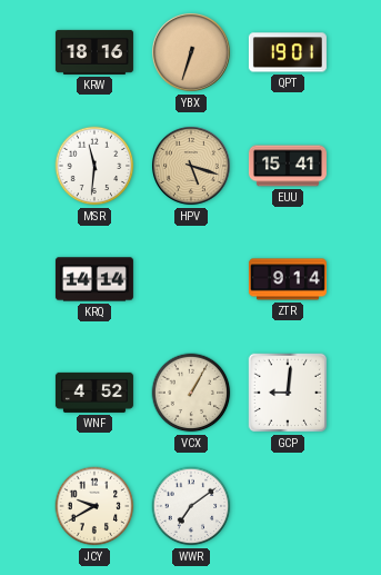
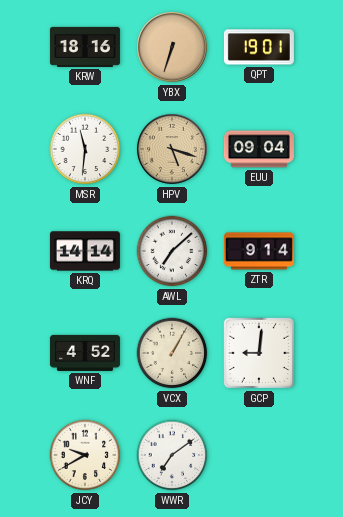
EUU: 15:41 -> 09:04 (259, 149)
AWL: none -> 7:08 (172, 251)
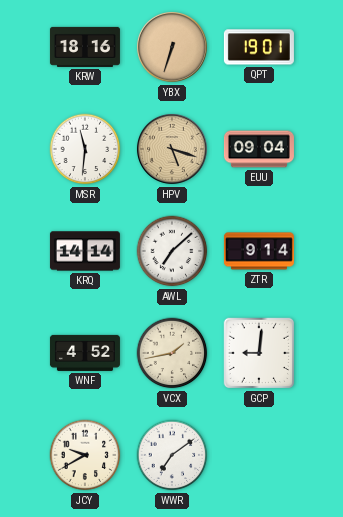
VCX: 1:05 -> 1:43 (172, 353)
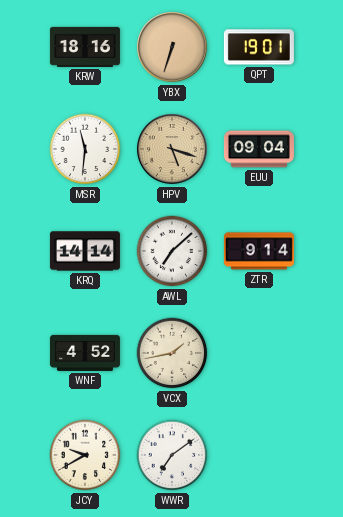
GCP: 9:01 -> none (259, 353)
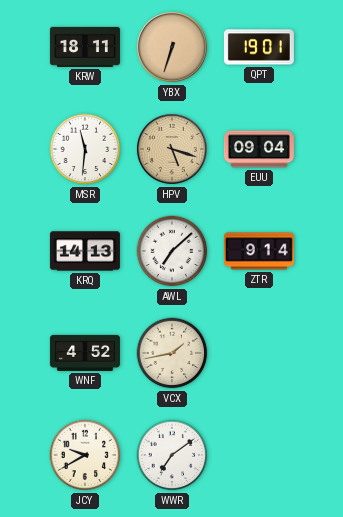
KRW: 18:16 -> 18:11 (85, 47)
KRQ: 14:14 -> 14:13 (85, 251)
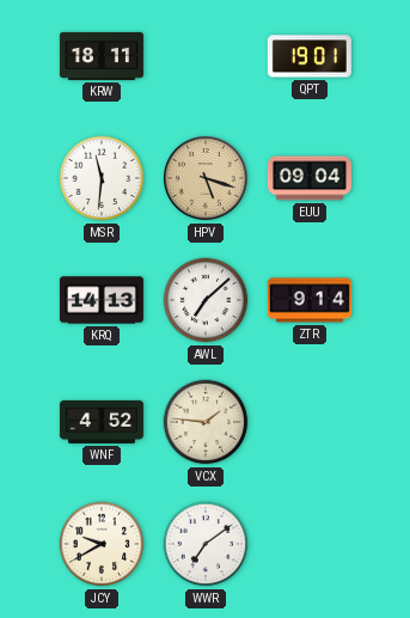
YBX: 6:33 -> none (172, 47)
VCX: 1:43 -> 1:46 (206, 422)
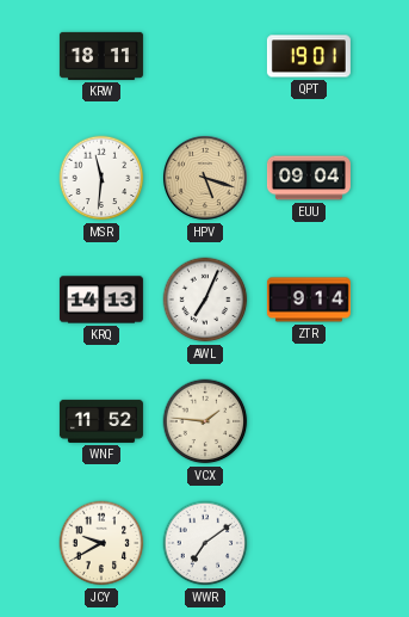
AWL: 7:08 -> 7:04 (205, 300)
WNF: 4:52 -> 11:52 (101, 421)
